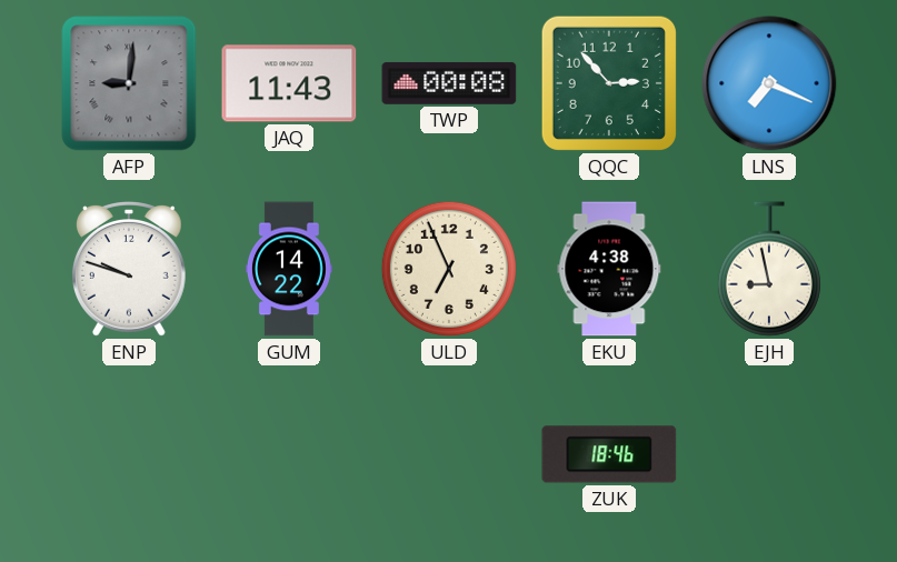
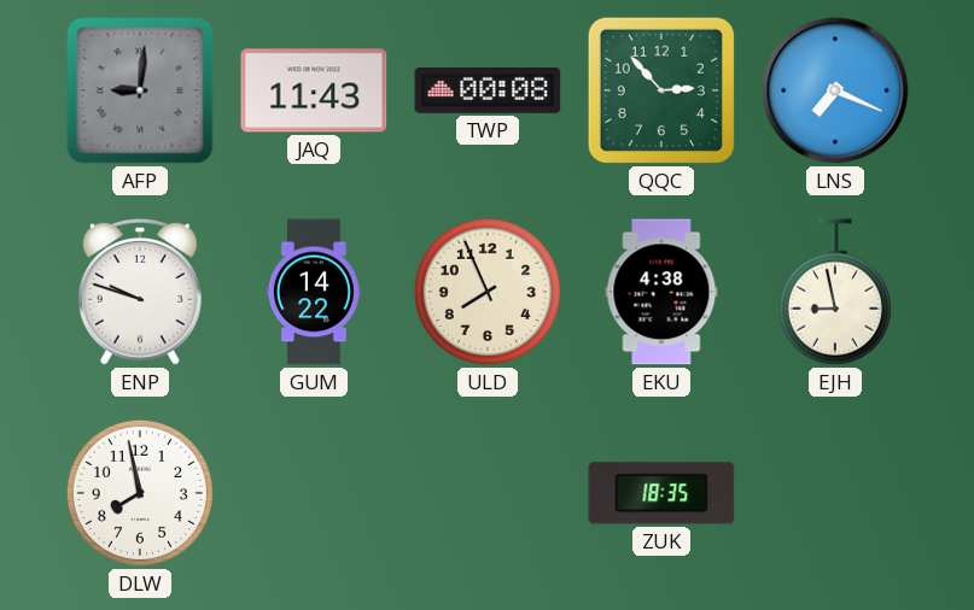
ULD: 6:56 -> 7:56 (488, 292)
DLW: none -> 7:58 (140, 493)
ZUK: 18:46 -> 18:35 (661, 493)
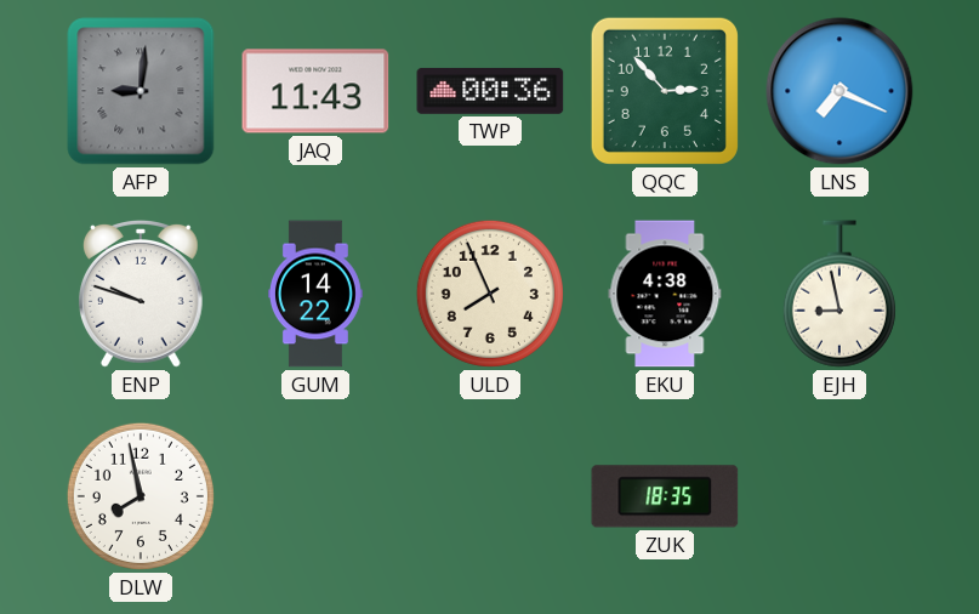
TWP: 00:08 -> 00:36 (490, 91)
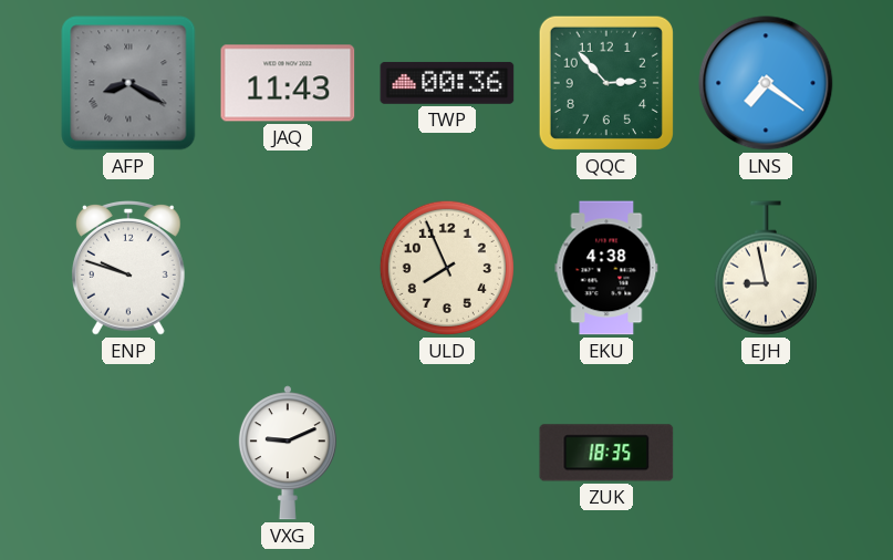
AFP: 9:01 -> 8:20 (128, 83)
LNS: 7:19 -> 7:21 (766, 83)
GUM: 14:22 -> none (315, 294)
DLW: 7:58 -> none (141, 496)
VXG: none -> 9:11 (288, 453)
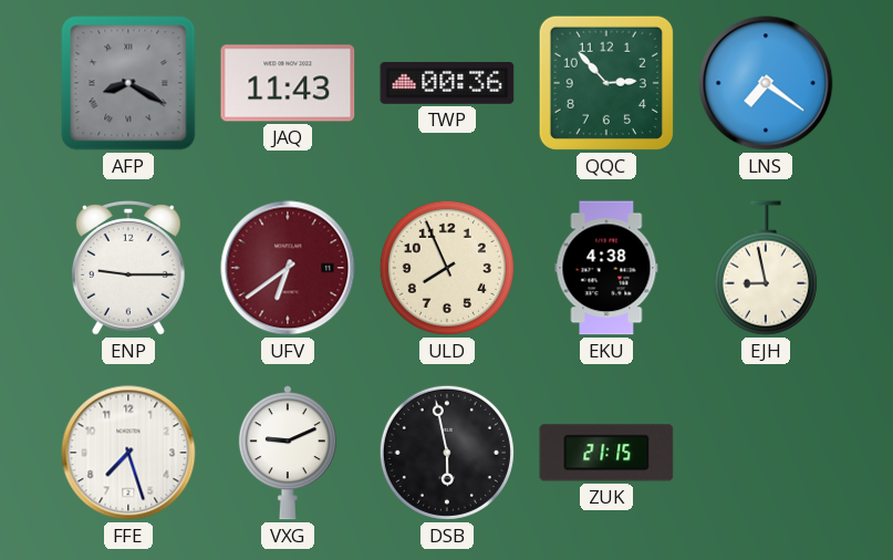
ENP: 9:48 -> 9:15 (128, 269)
UFV: none -> 6:39 (288, 268)
FFE: none -> 7:27 (128, 453)
DSB: none -> 5:58 (447, 453)
ZUK: 18:35 -> 21:15 (606, 453)
